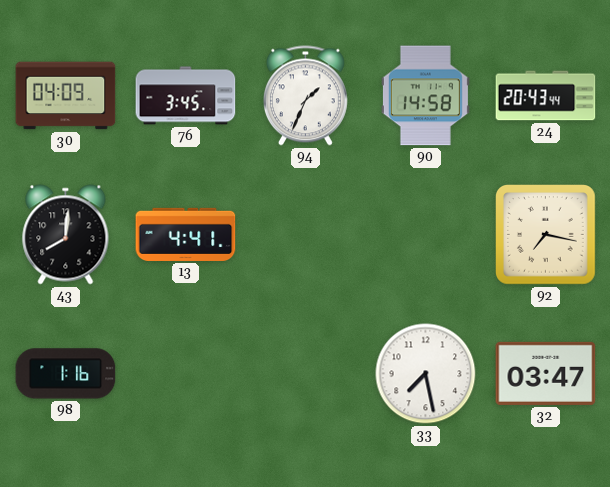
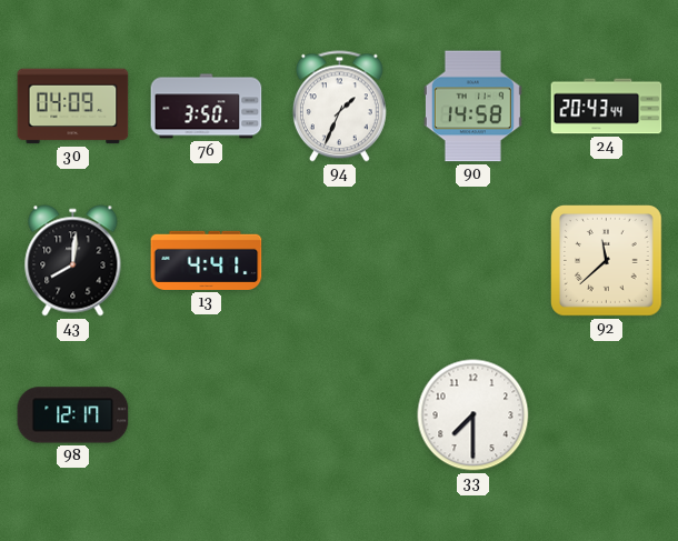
76: 3:45 -> 3:50 (207, 107)
92: 7:17 -> 11:38 (607, 261)
98: 1:16 -> 12:17 (73, 415)
33: 7:28 -> 7:30 (473, 415)
32: 03:47 -> none (546, 373)
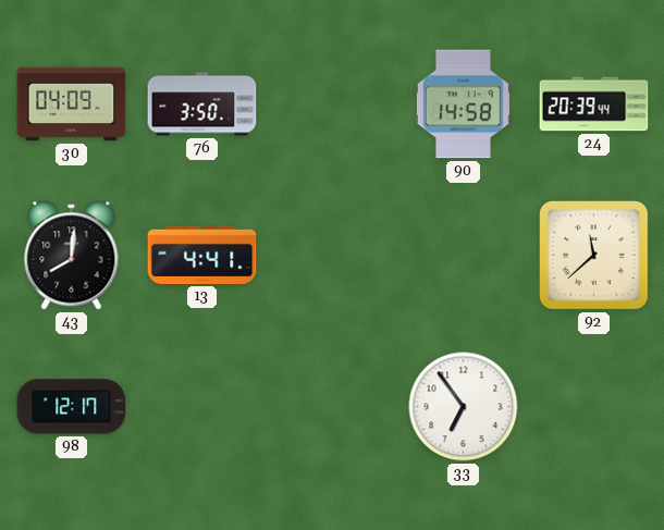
94: 1:34 -> none (339, 107)
24: 20:43 -> 20:39 (594, 104)
33: 7:30 -> 6:54 (464, 407)
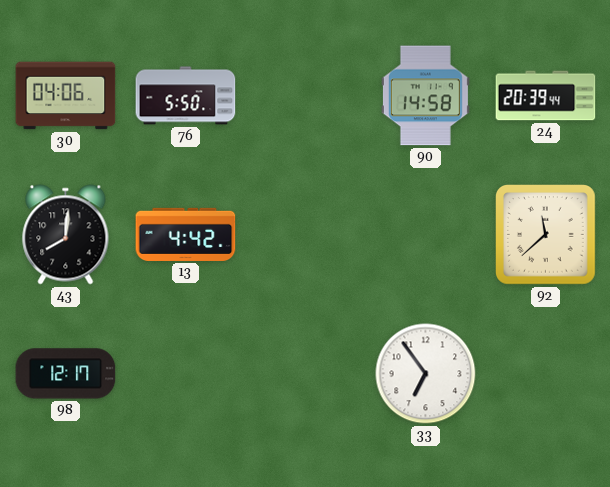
30: 04:09 -> 04:06 (66, 96)
76: 3:50 -> 5:50 (186, 96)
13: 4:41 -> 4:42 (186, 234)
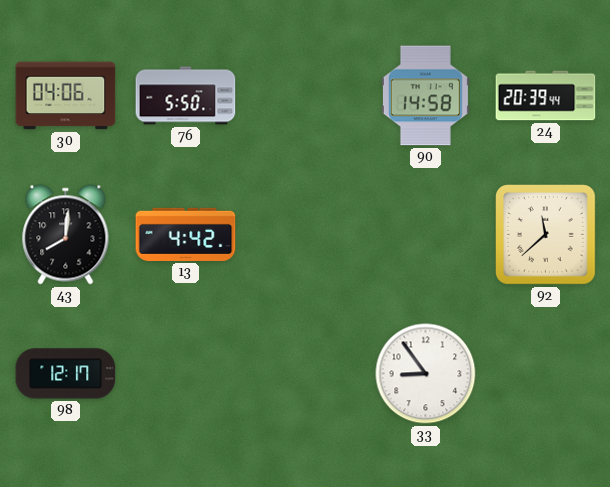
33: 6:54 -> 8:54 (426, 374)
